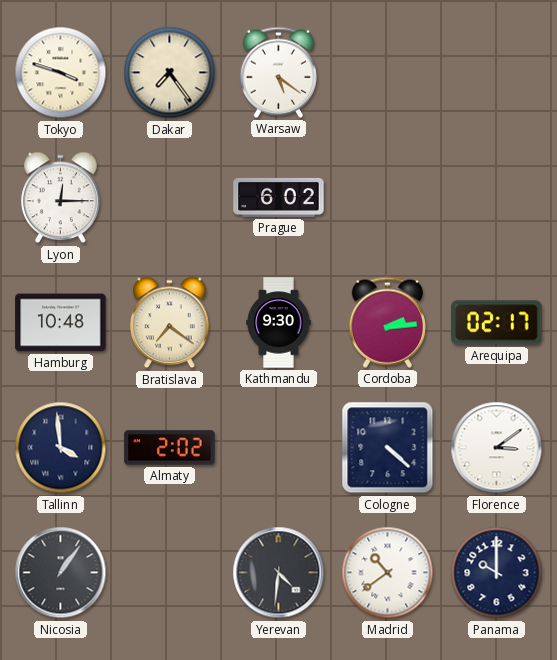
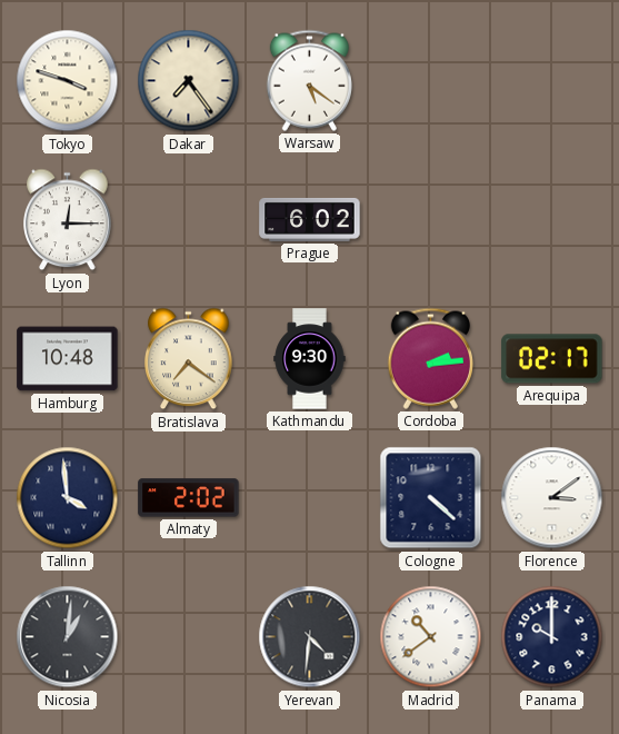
Nicosia: 1:06 -> 1:01 (68, 637)
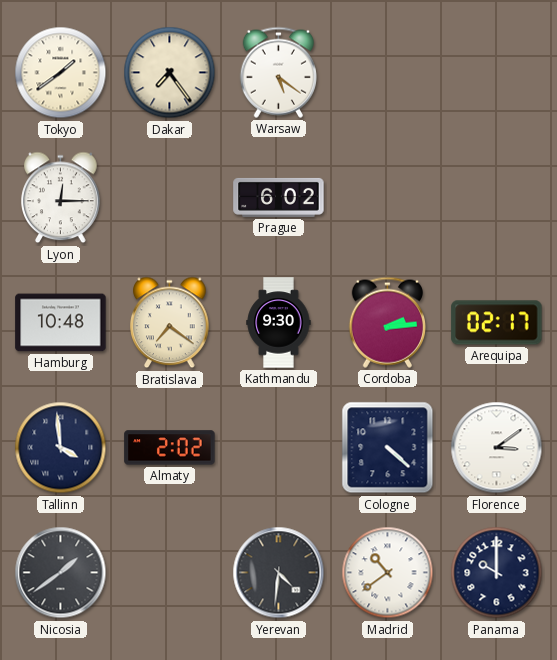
Tokyo: 3:48 -> 1:39 (61, 73)
Nicosia: 1:01 -> 1:39 (61, 573)
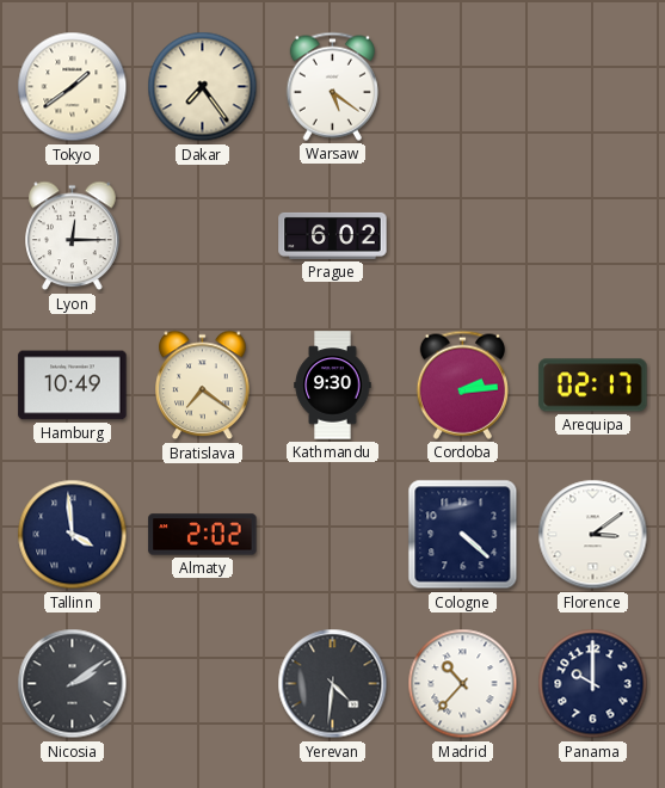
Hamburg: 10:48 -> 10:49 (73, 386)
Nicosia: 1:39 -> 2:09 (73, 684)
Madrid: 10:39 -> 10:37 (463, 684)
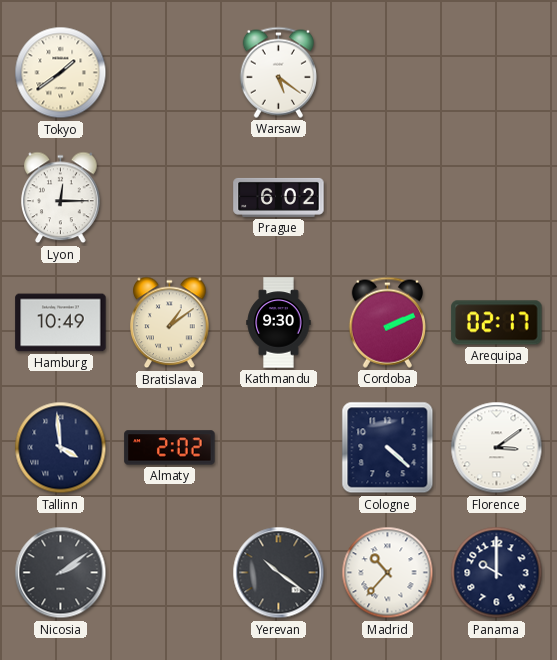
Dakar: 7:24 -> none (203, 87)
Bratislava: 7:21 -> 1:09 (170, 323)
Cordoba: 2:14 -> 2:11 (387, 322)
Yerevan: 4:31 -> 10:21 (279, 573)
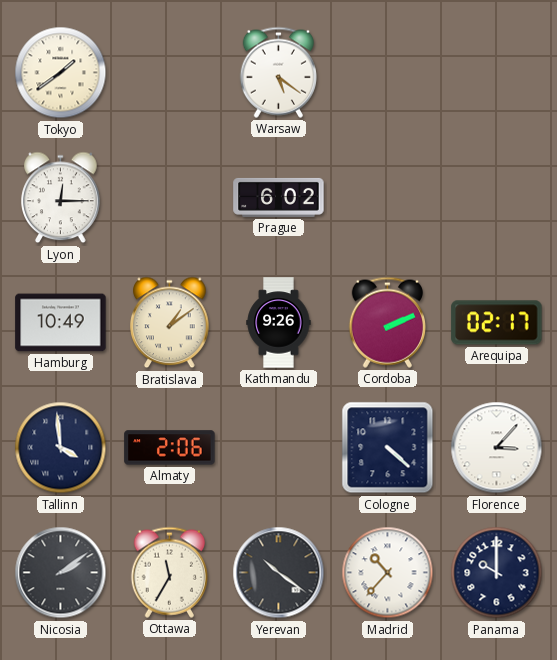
Kathmandu: 9:30 -> 9:26 (279, 323)
Almaty: 2:02 -> 2:06 (170, 448)
Florence: 3:09 -> 3:07 (497, 448)
Ottawa: none -> 11:35 (169, 572)
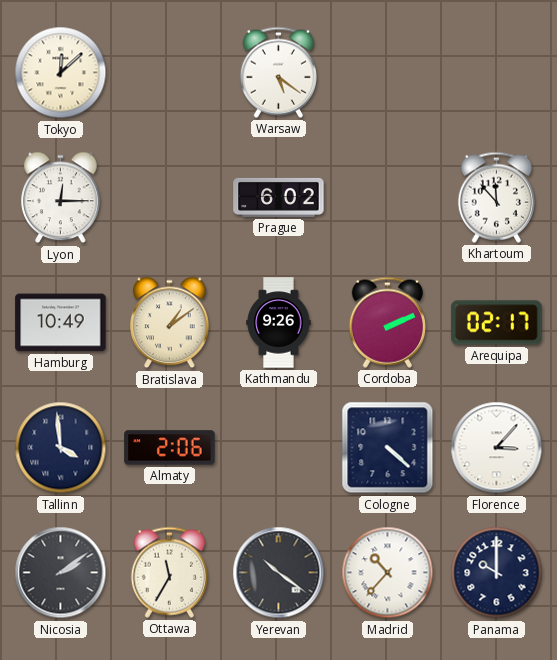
Tokyo: 1:39 -> 12:08 (61, 73)
Khartoum: none -> 11:53 (496, 197)
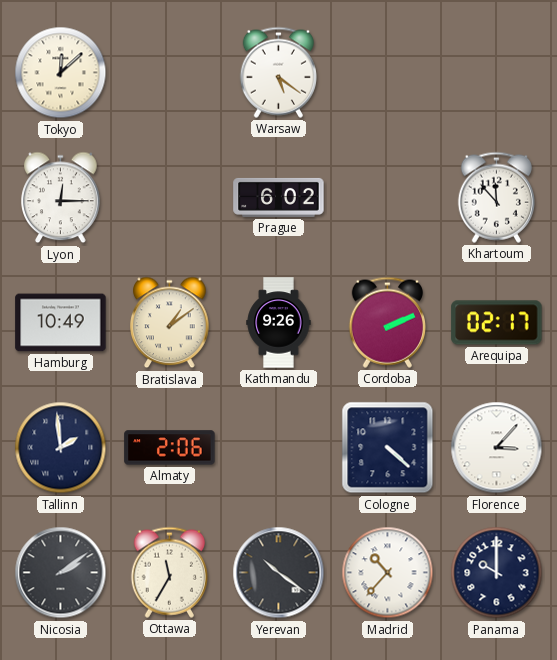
Tallinn: 3:59 -> 1:59 (61, 448)
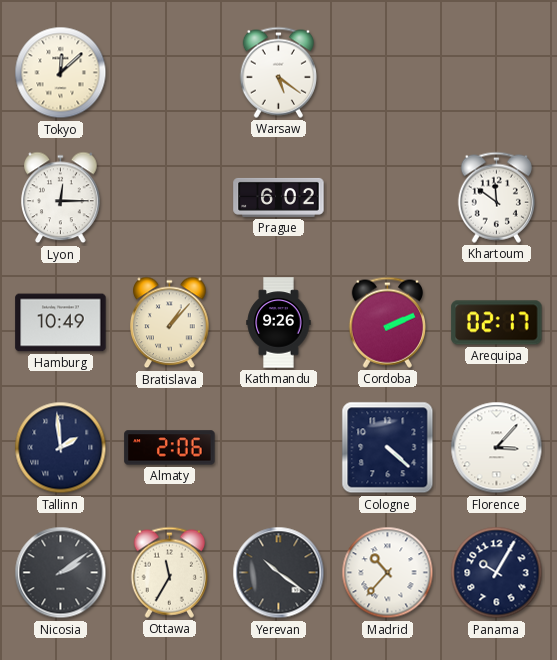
Khartoum: 11:53 -> 11:51 (496, 197)
Bratislava: 1:09 -> 1:07 (170, 323)
Panama: 10:00 -> 10:05 (497, 573)
